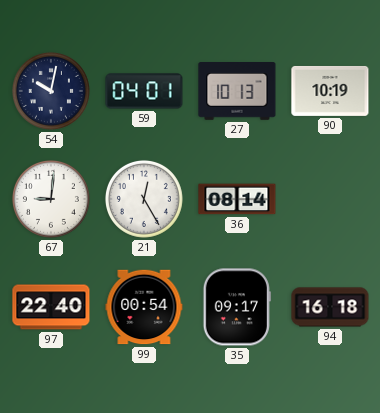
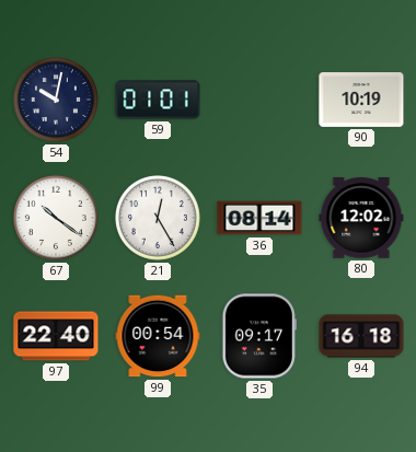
59: 04:01 -> 01:01 (158, 100)
27: 10:13 -> none (237, 92)
67: 9:01 -> 10:21 (56, 218)
80: none -> 12:02 (361, 219)
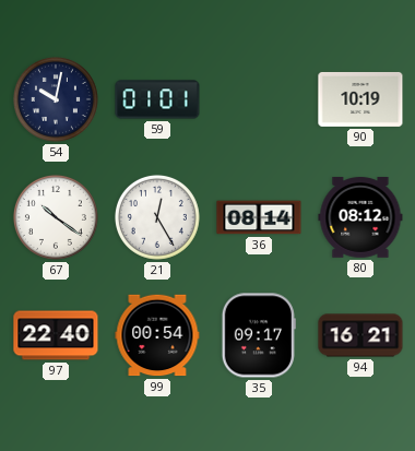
80: 12:02 -> 08:12 (360, 218)
94: 16:18 -> 16:21 (360, 335)
